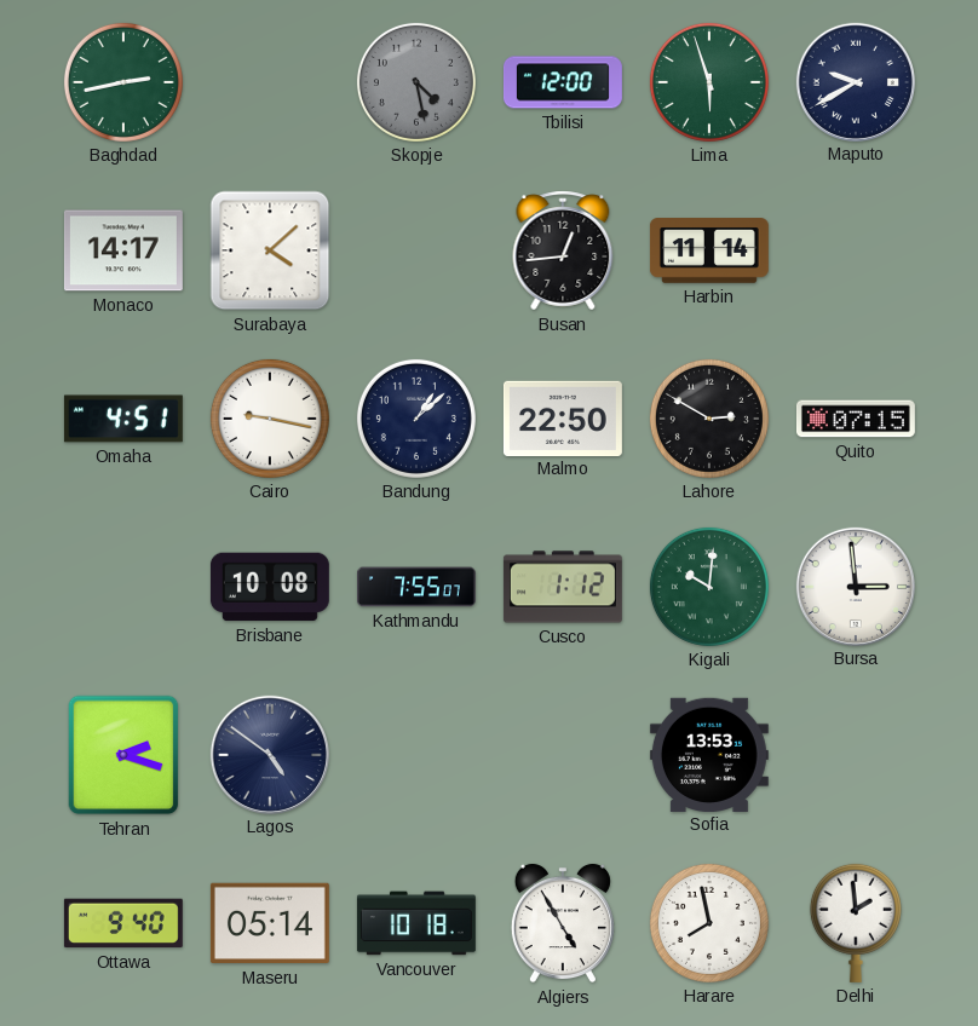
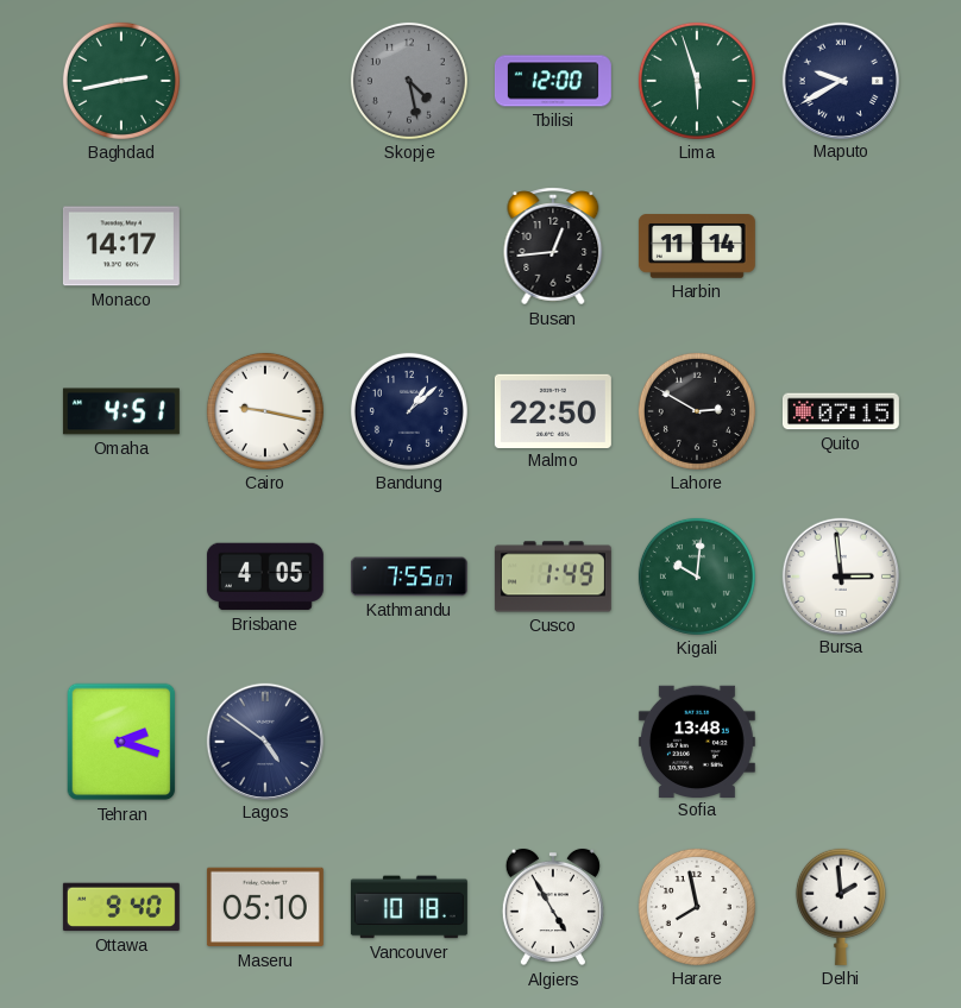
Surabaya: 4:08 -> none (270, 250)
Brisbane: 10:08 -> 4:05 (265, 577)
Cusco: 1:12 -> 1:49 (553, 577)
Sofia: 13:53 -> 13:48 (697, 741)
Maseru: 05:14 -> 05:10 (265, 907)
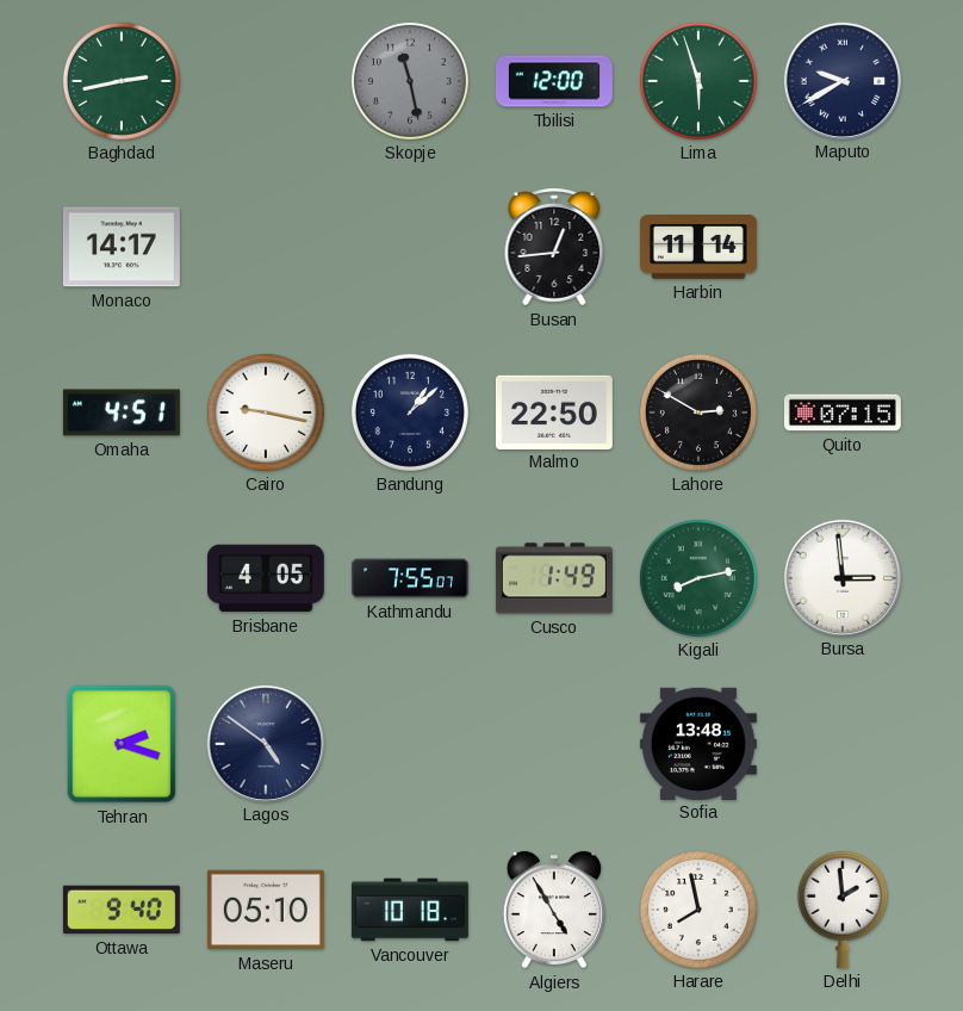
Skopje: 4:28 -> 11:28 (410, 81)
Kigali: 10:01 -> 8:13 (698, 578)
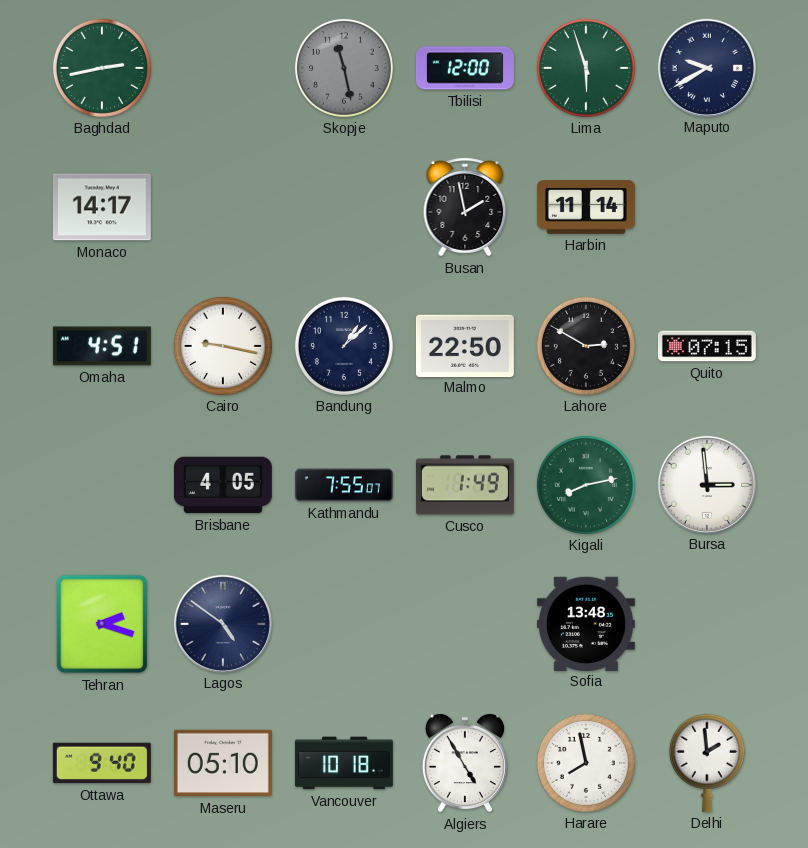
Busan: 12:44 -> 1:58 (465, 207)
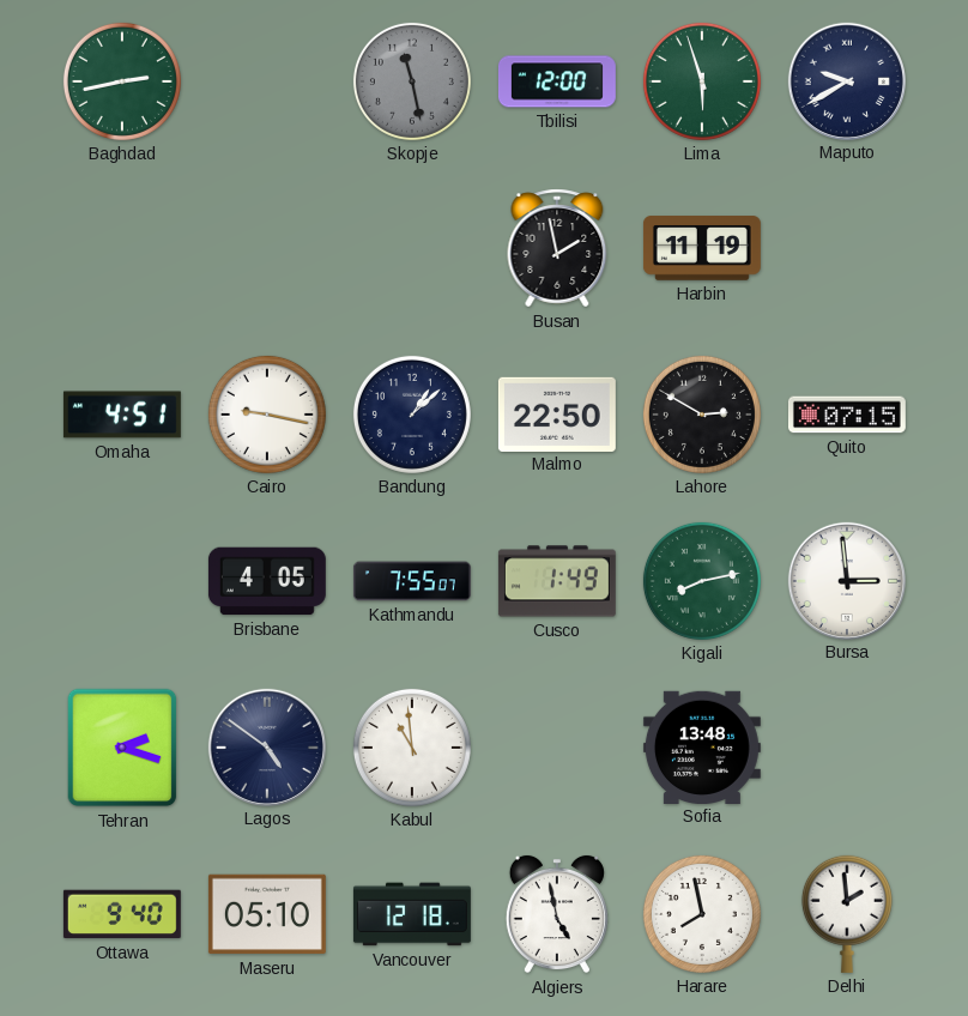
Monaco: 14:17 -> none (102, 207)
Harbin: 11:14 -> 11:19 (702, 248)
Kabul: none -> 10:59 (412, 748)
Vancouver: 10:18 -> 12:18 (412, 914)
Algiers: 4:55 -> 4:58 (557, 914)
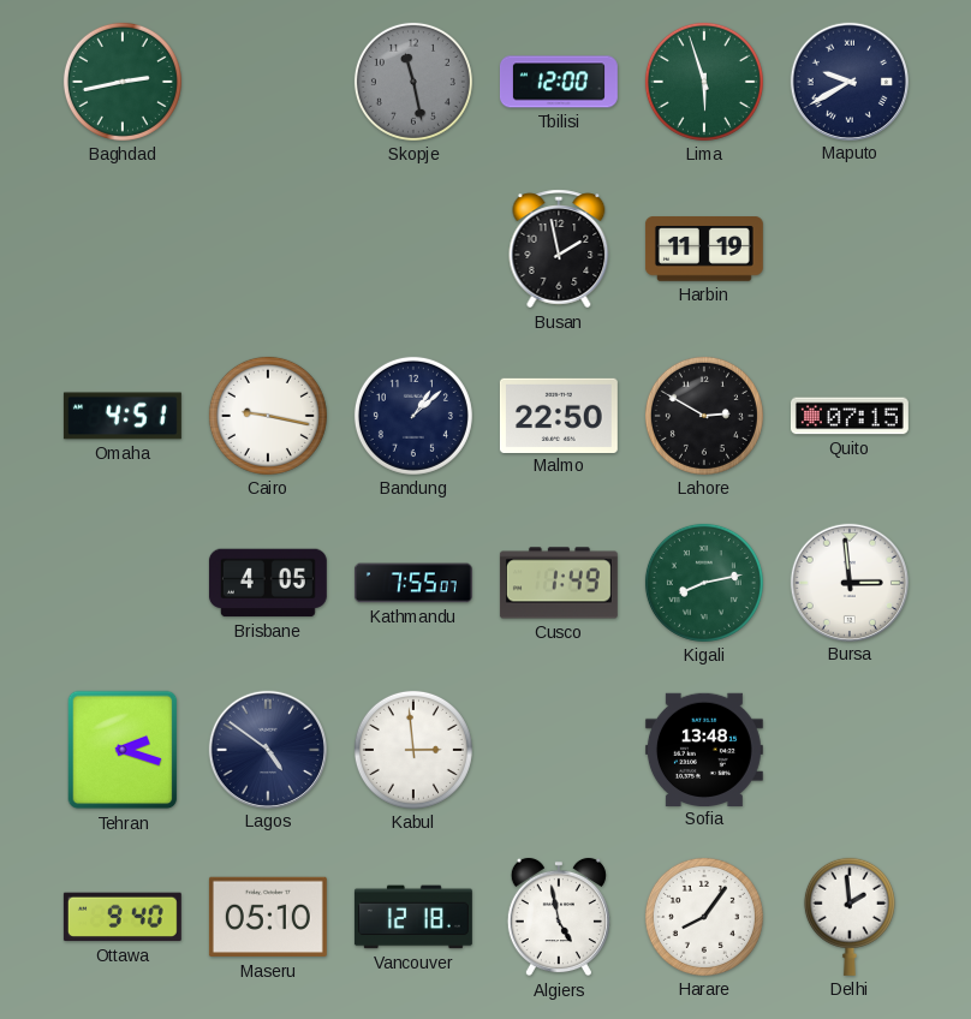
Kabul: 10:59 -> 2:59 (413, 750)
Harare: 7:58 -> 8:06 (704, 917)
